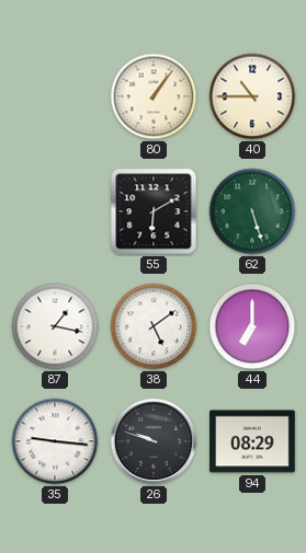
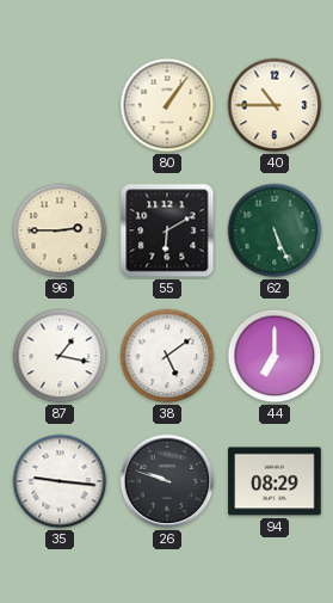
96: none -> 2:45 (60, 230)
62: 5:27 -> 5:26 (275, 230)
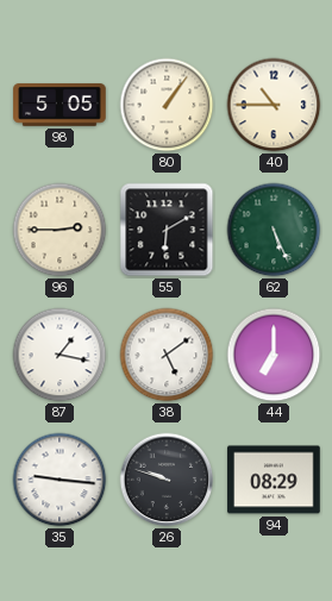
98: none -> 5:05 (59, 105)
